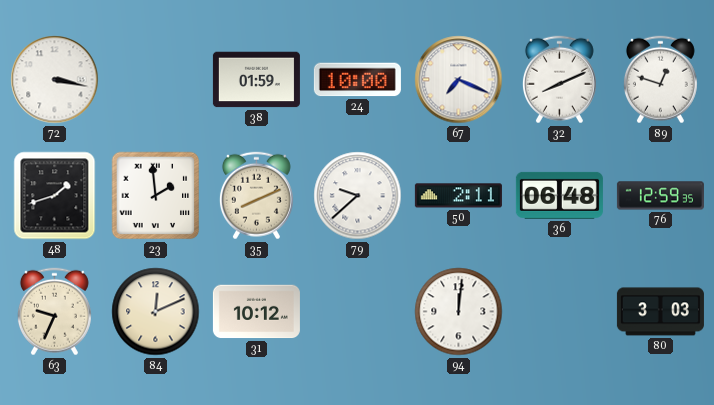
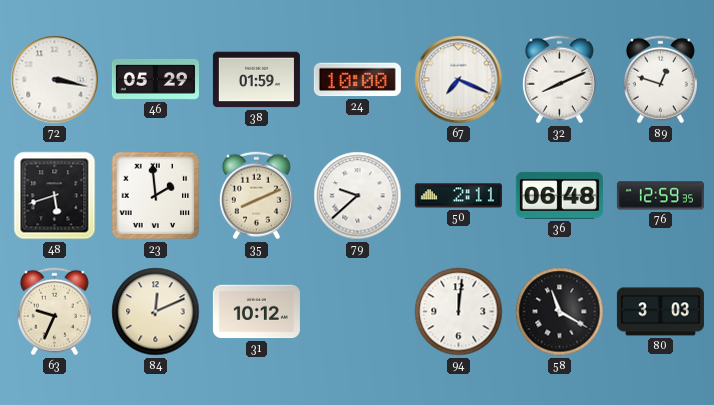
46: none -> 05:29 (155, 79)
48: 1:42 -> 5:42 (55, 196)
58: none -> 11:20 (560, 312)
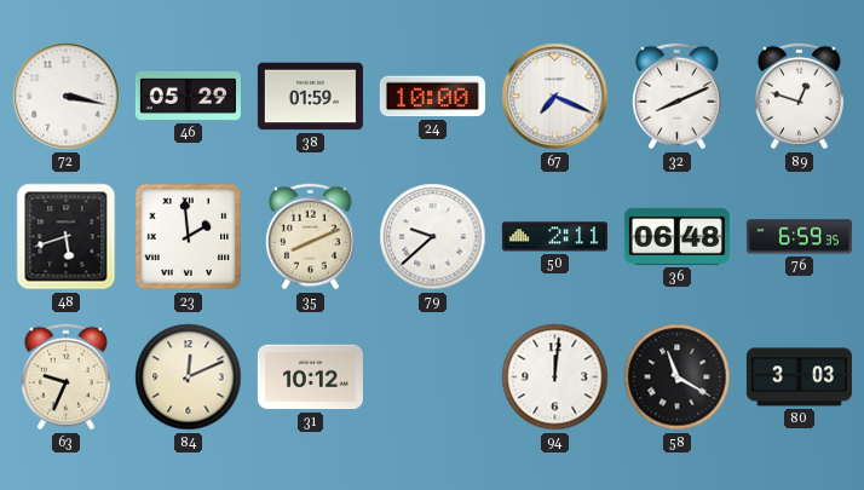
76: 12:59 -> 6:59 (799, 237)
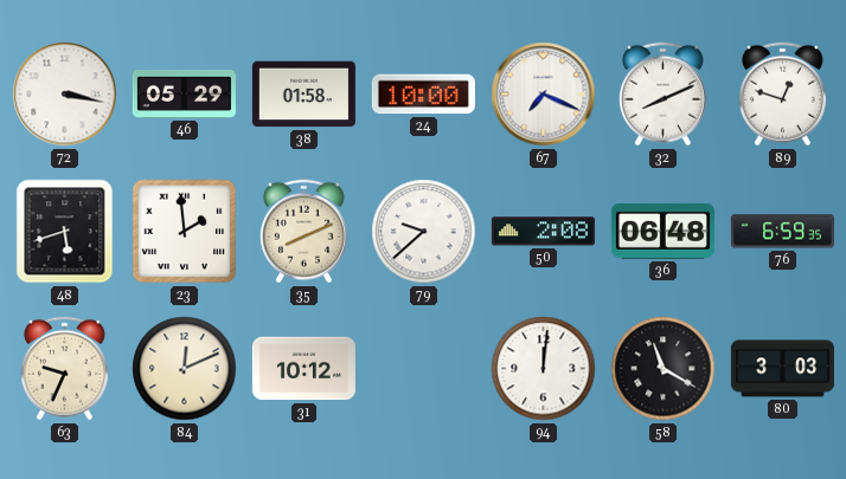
38: 01:59 -> 01:58 (303, 95)
50: 2:11 -> 2:08 (543, 232)
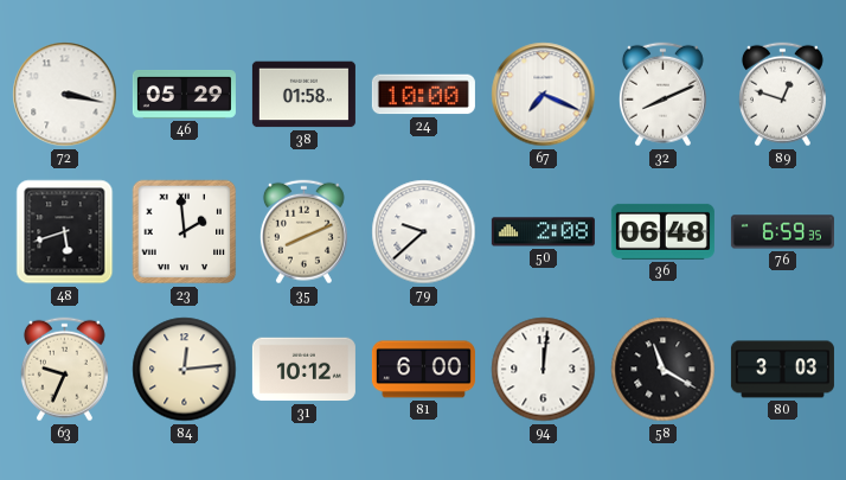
84: 12:11 -> 12:14 (185, 370)
81: none -> 6:00 (423, 370)
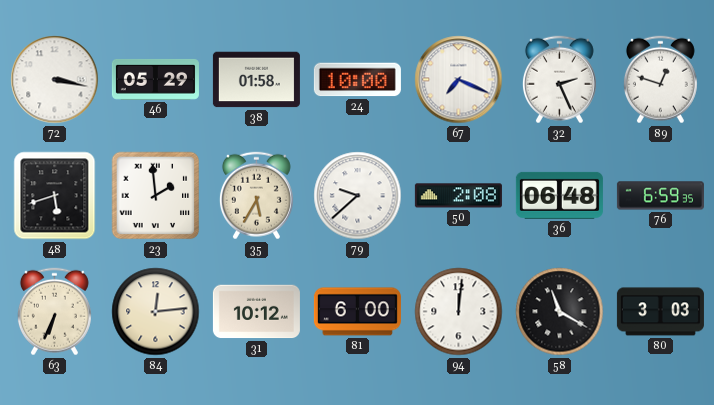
32: 8:11 -> 2:26 (559, 80)
35: 8:11 -> 5:35 (256, 196)
63: 9:34 -> 6:34 (54, 312)
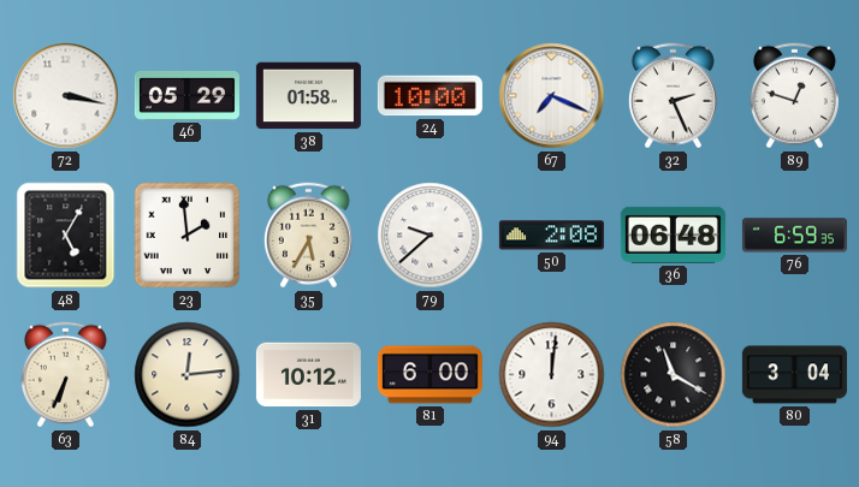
48: 5:42 -> 5:05 (66, 236)
80: 3:03 -> 3:04 (794, 375)
